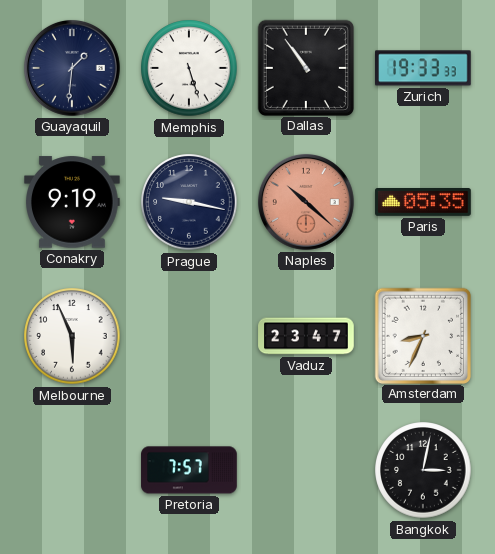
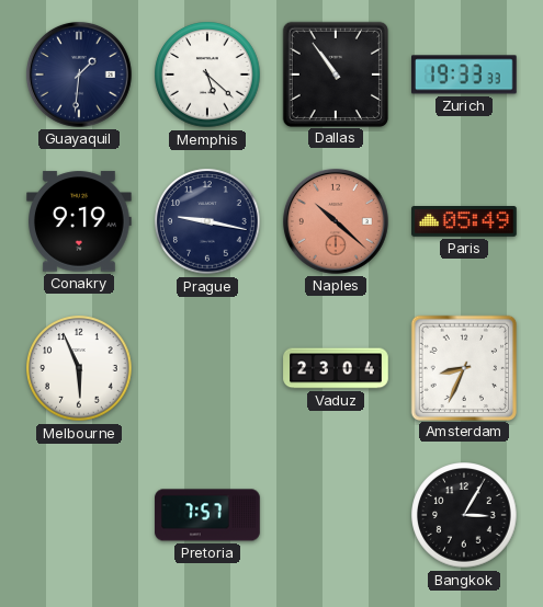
Memphis: 5:27 -> 5:22 (207, 75)
Paris: 05:35 -> 05:49 (464, 222)
Vaduz: 23:47 -> 23:04 (336, 368)
Bangkok: 3:02 -> 3:05 (464, 515)
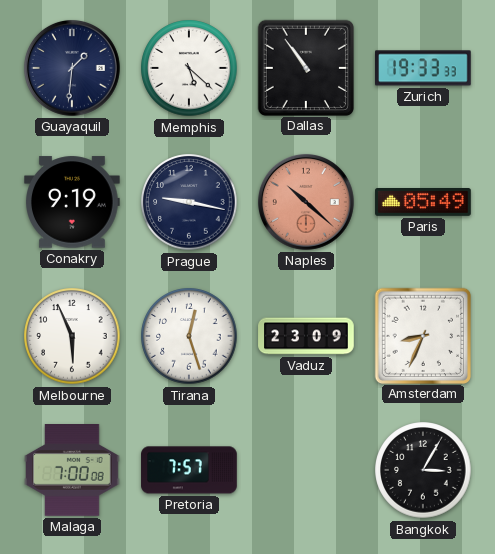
Tirana: none -> 12:27 (189, 336)
Vaduz: 23:04 -> 23:09 (306, 336)
Malaga: none -> 7:00 (72, 470)
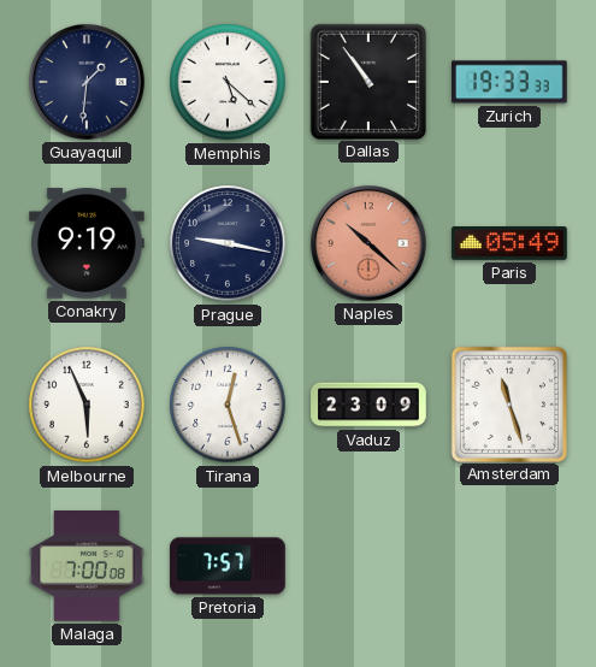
Amsterdam: 8:34 -> 11:27 (508, 403)
Bangkok: 3:05 -> none (423, 470)
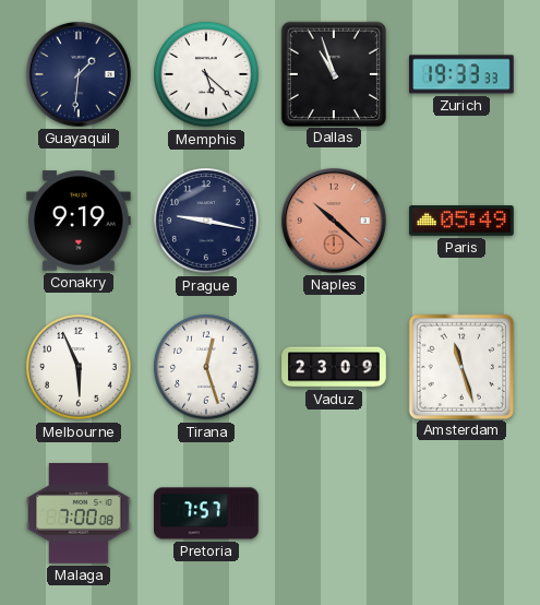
Dallas: 10:54 -> 10:57 (333, 73)
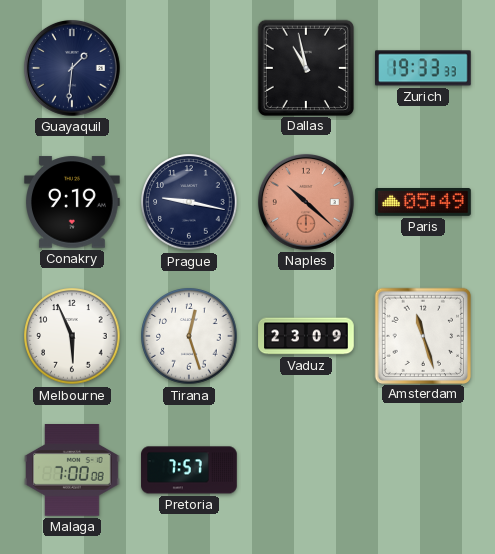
Memphis: 5:22 -> none (206, 74)
Dallas: 10:57 -> 10:58 (305, 67)
